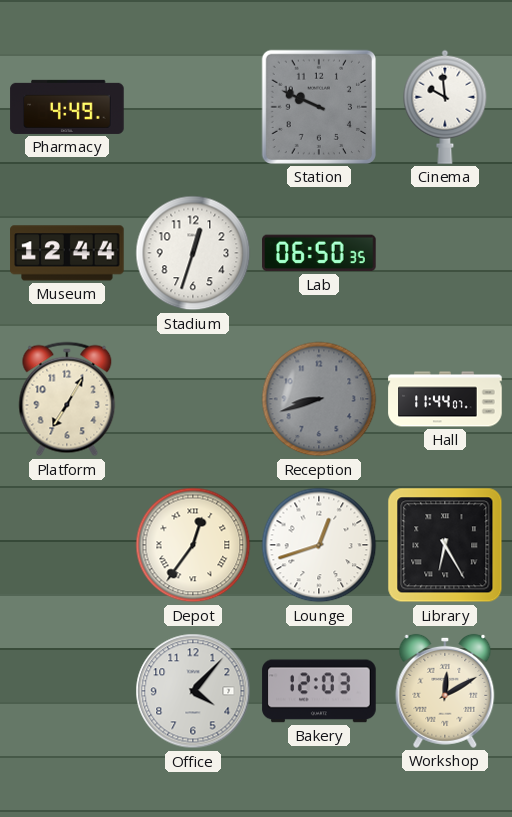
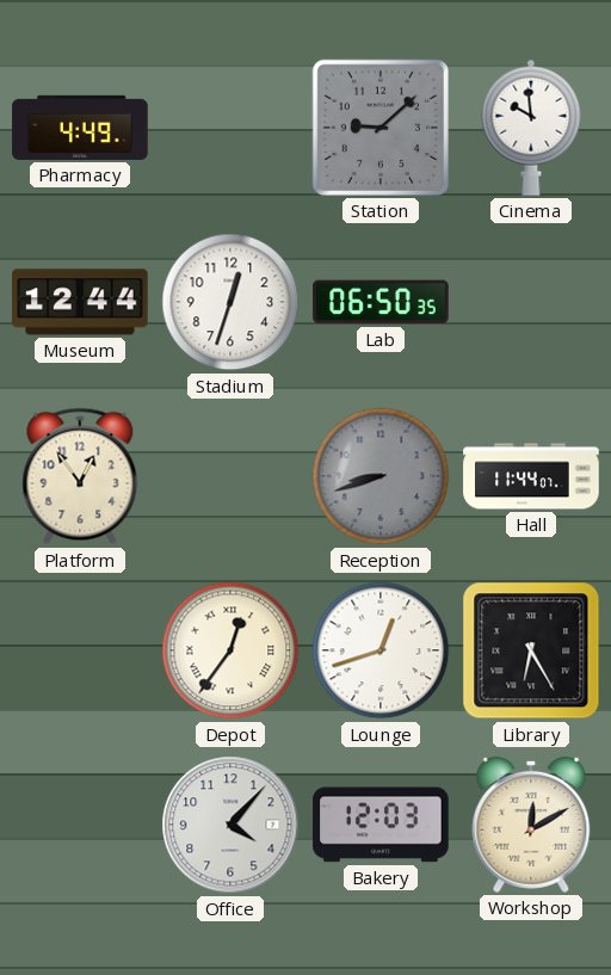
Station: 9:49 -> 9:08 (381, 128)
Platform: 7:05 -> 12:54 (80, 476)
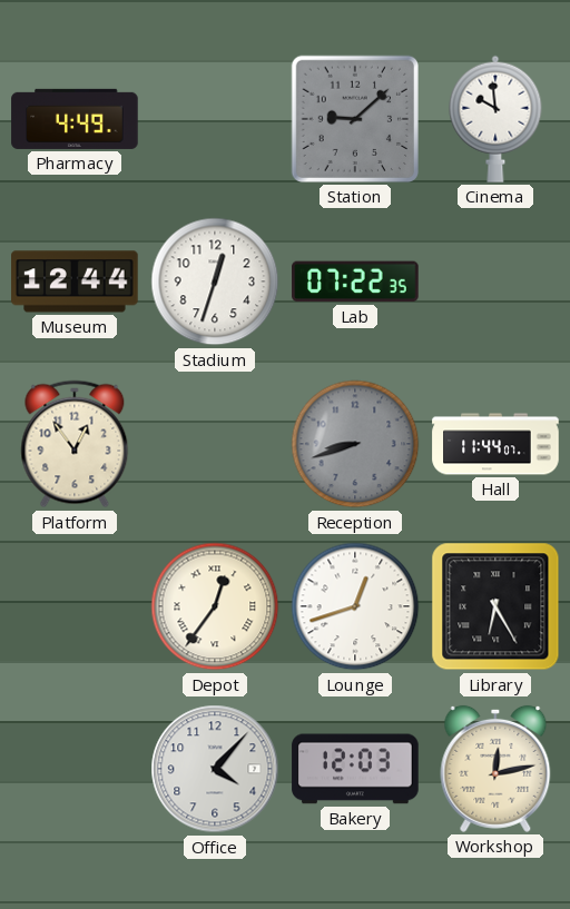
Lab: 06:50 -> 07:22 (355, 281)
Workshop: 12:10 -> 12:13 (495, 769)
